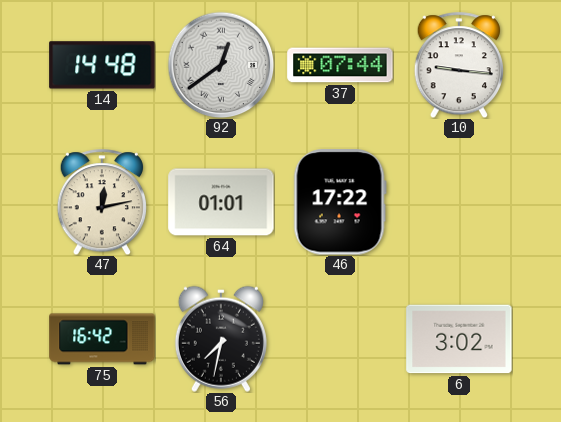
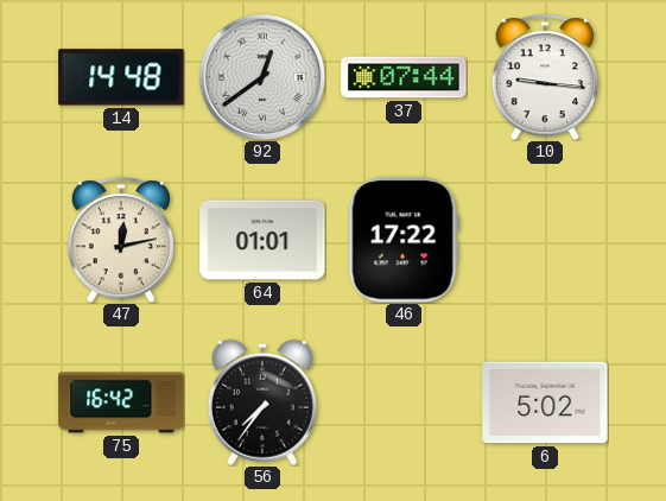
56: 7:32 -> 7:36 (262, 402)
6: 3:02 -> 5:02 (545, 402)
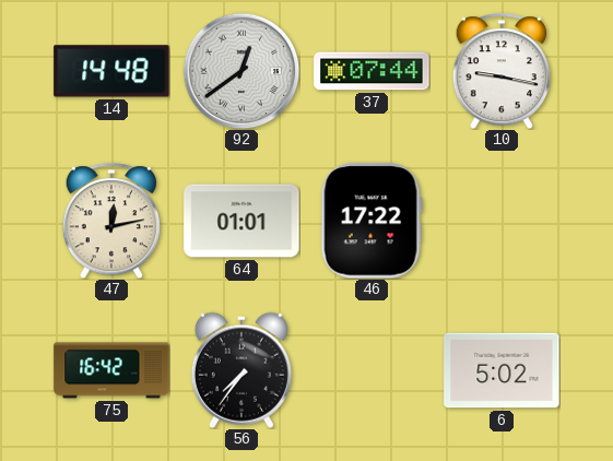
10: 9:16 -> 9:17 (502, 71)
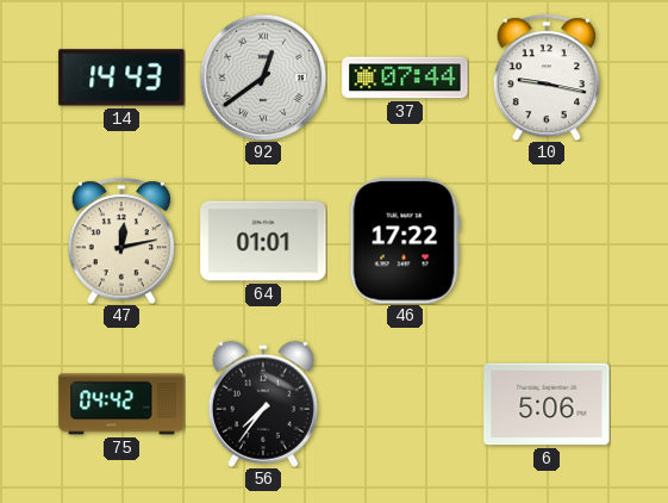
14: 14:48 -> 14:43 (121, 77)
75: 16:42 -> 04:42 (121, 404)
6: 5:02 -> 5:06 (547, 404)
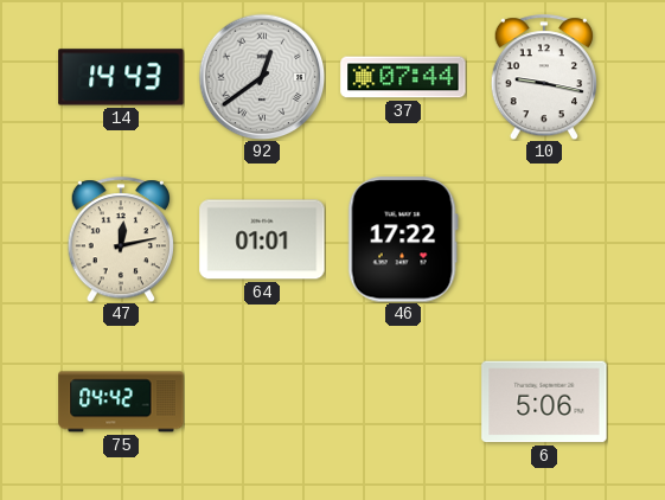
56: 7:36 -> none (263, 404)
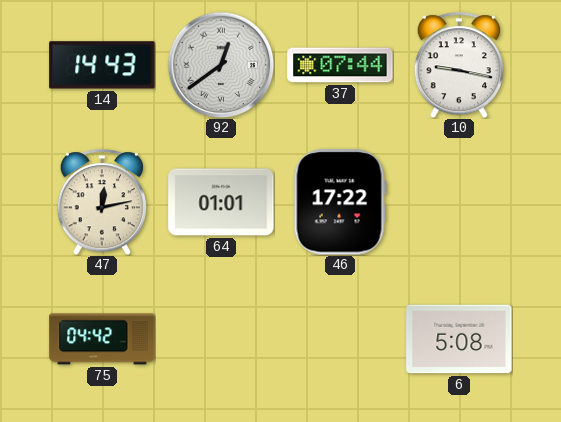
6: 5:06 -> 5:08 (459, 339)
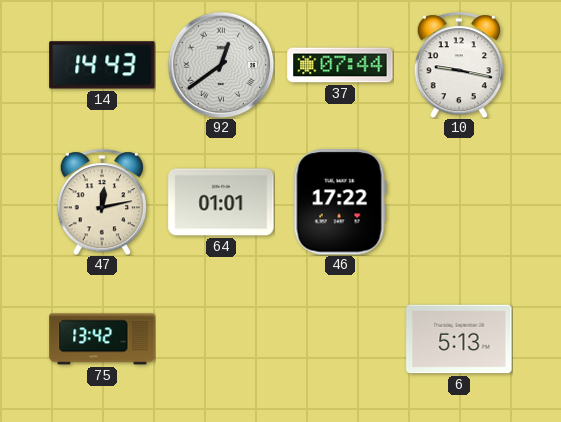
75: 04:42 -> 13:42 (102, 339)
6: 5:08 -> 5:13 (459, 339)
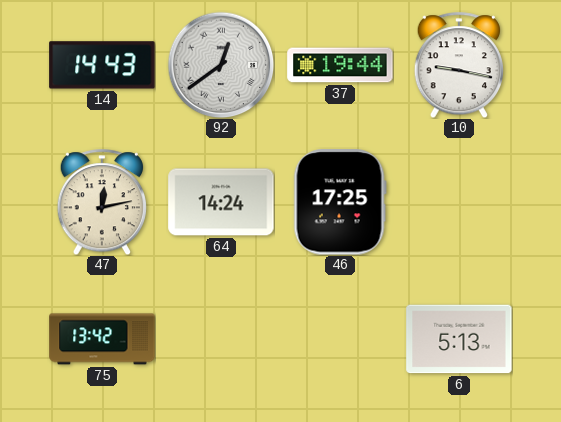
37: 07:44 -> 19:44 (340, 65)
64: 01:01 -> 14:24 (221, 202)
46: 17:22 -> 17:25 (340, 202)
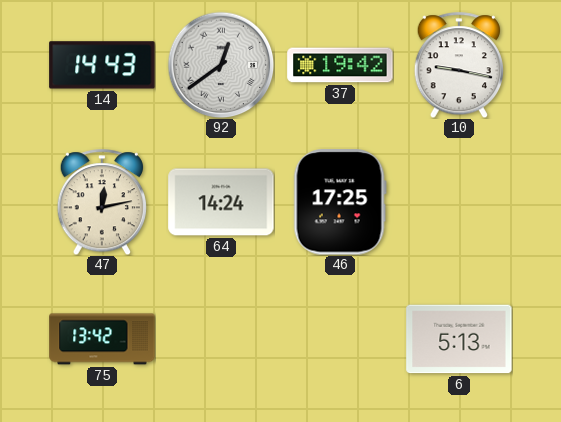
37: 19:44 -> 19:42 (340, 65)
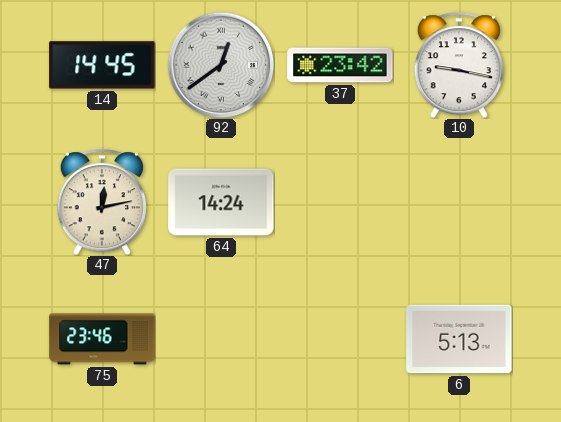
14: 14:43 -> 14:45 (102, 65)
37: 19:42 -> 23:42 (340, 65)
46: 17:25 -> none (340, 202)
75: 13:42 -> 23:46 (102, 339)
